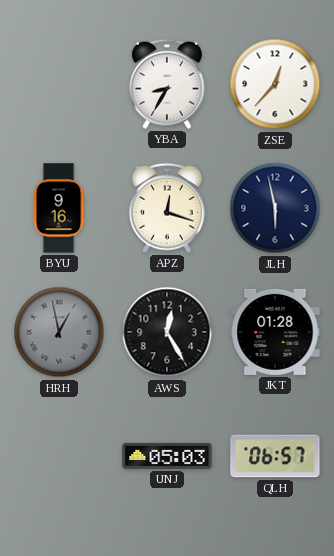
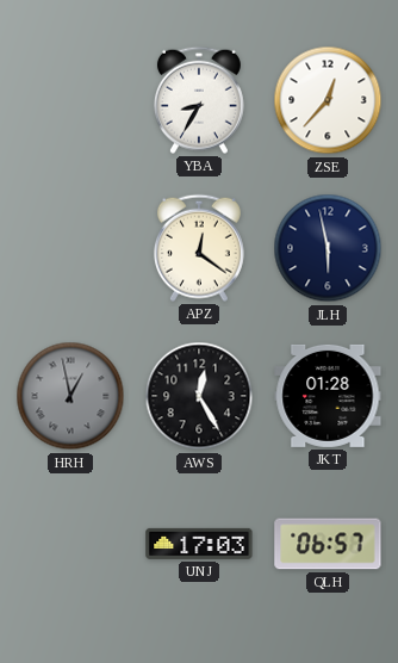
BYU: 9:16 -> none (59, 208)
APZ: 12:18 -> 12:21 (199, 248)
UNJ: 05:03 -> 17:03 (199, 544)
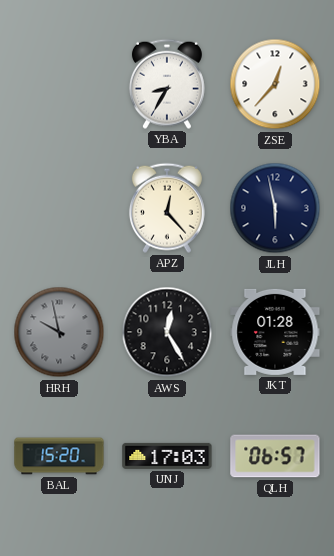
APZ: 12:21 -> 12:23 (167, 208)
HRH: 12:58 -> 9:58 (59, 332)
BAL: none -> 15:20 (59, 456)
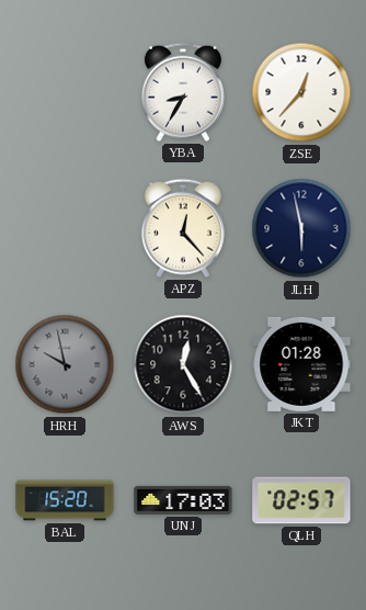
QLH: 06:57 -> 02:57 (301, 500)
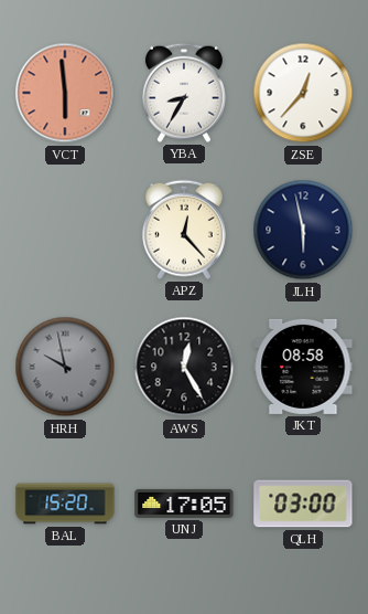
VCT: none -> 5:59 (65, 93)
JKT: 01:28 -> 08:58 (303, 367)
UNJ: 17:03 -> 17:05 (184, 504)
QLH: 02:57 -> 03:00 (303, 504)
